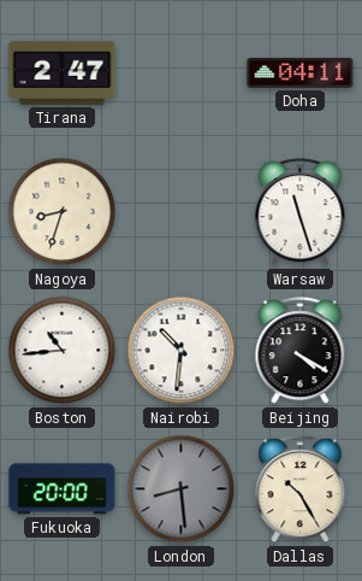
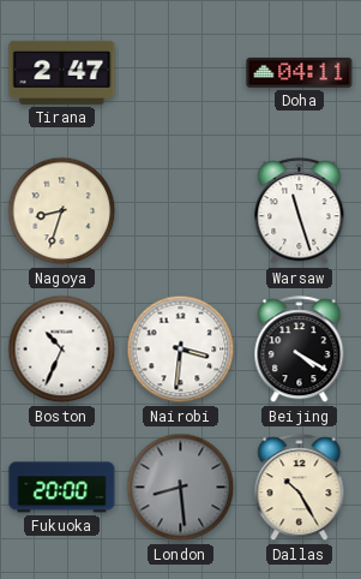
Boston: 10:44 -> 10:34 (62, 350)
Nairobi: 10:31 -> 3:31 (181, 350)
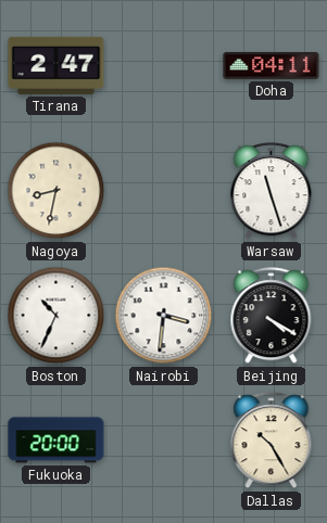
Nagoya: 8:33 -> 8:32 (56, 191)
London: 8:29 -> none (181, 488)
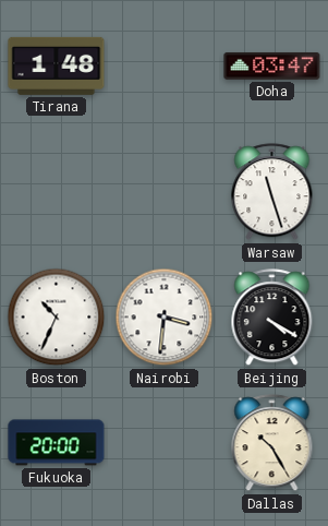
Tirana: 2:47 -> 1:48 (57, 65)
Doha: 04:11 -> 03:47 (272, 65)
Nagoya: 8:32 -> none (56, 191)
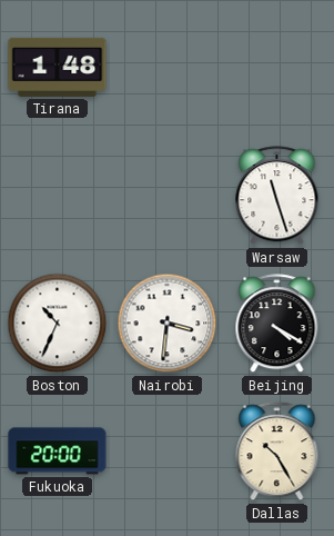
Doha: 03:47 -> none (272, 65)
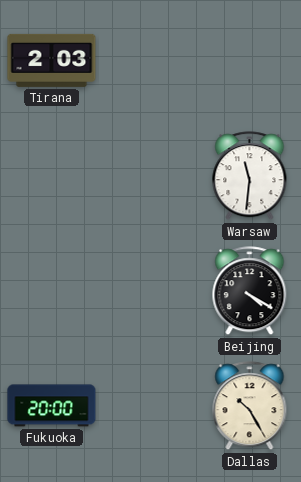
Tirana: 1:48 -> 2:03 (52, 60)
Warsaw: 11:27 -> 11:31 (250, 176)
Boston: 10:34 -> none (58, 324)
Nairobi: 3:31 -> none (168, 324)
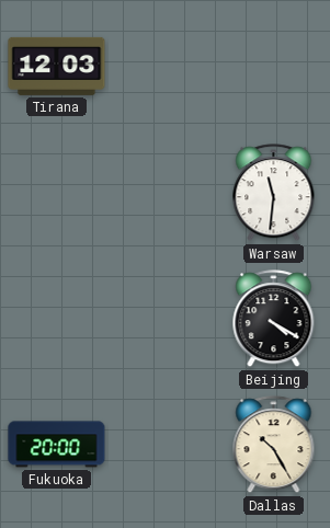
Tirana: 2:03 -> 12:03 (57, 66)
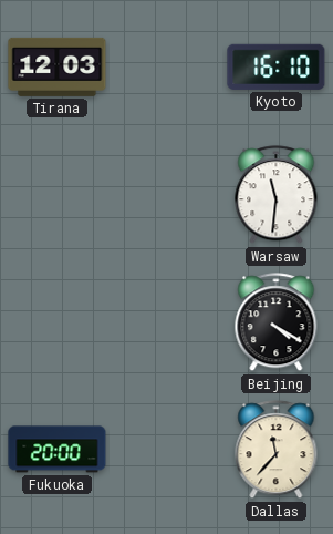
Kyoto: none -> 16:10 (277, 66)
Dallas: 10:25 -> 11:37 (277, 450)
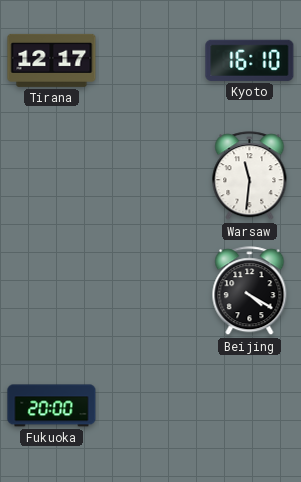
Tirana: 12:03 -> 12:17 (52, 60)
Dallas: 11:37 -> none (277, 450)
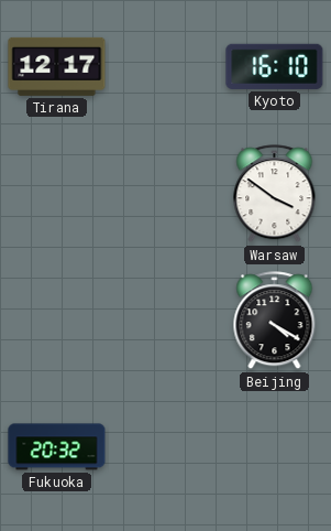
Warsaw: 11:31 -> 3:51 (275, 194)
Fukuoka: 20:00 -> 20:32 (57, 447)
